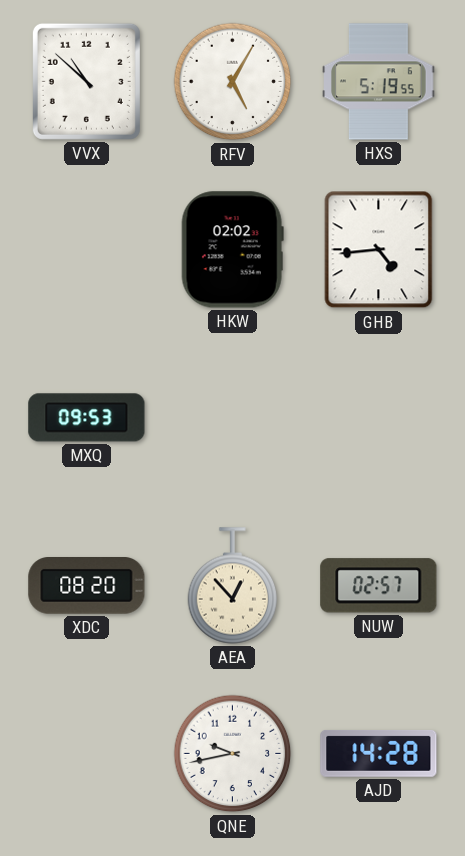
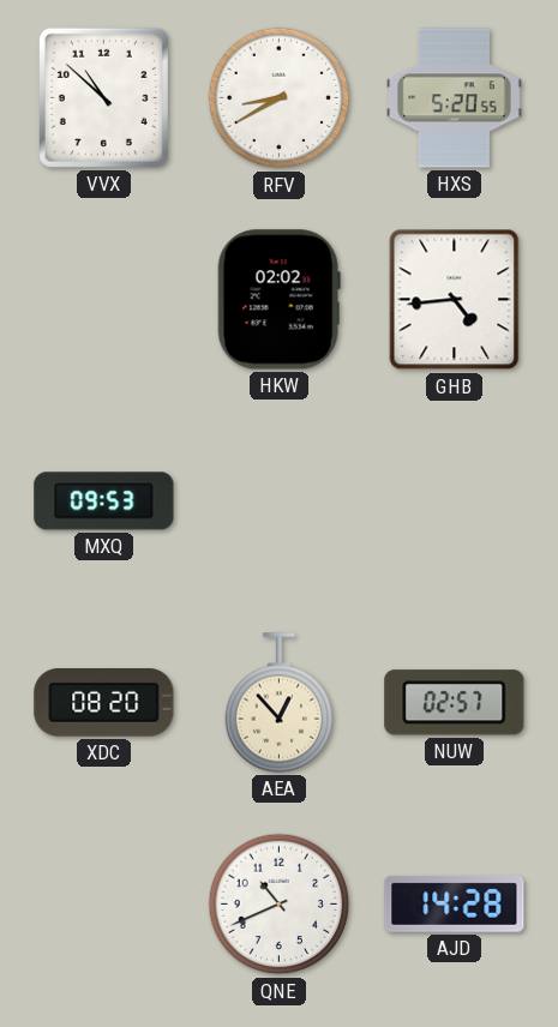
RFV: 5:05 -> 8:40 (280, 98)
HXS: 5:19 -> 5:20 (455, 98)
QNE: 9:43 -> 10:41 (280, 905)
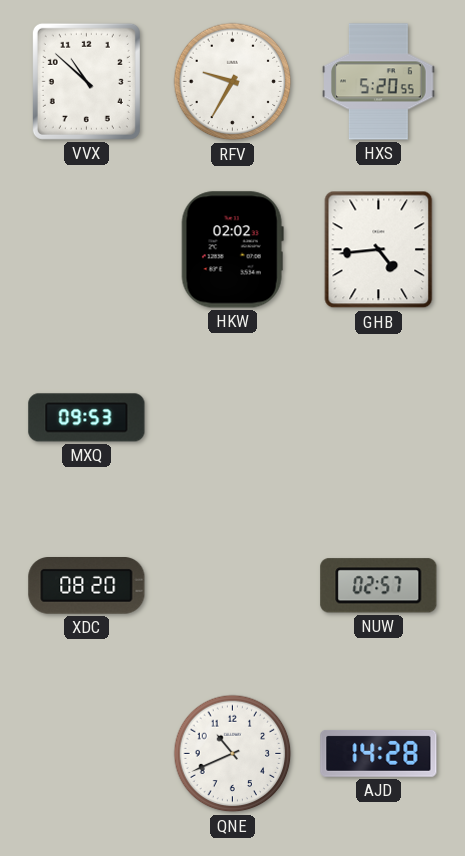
RFV: 8:40 -> 9:35 (233, 82)
AEA: 12:53 -> none (280, 703)
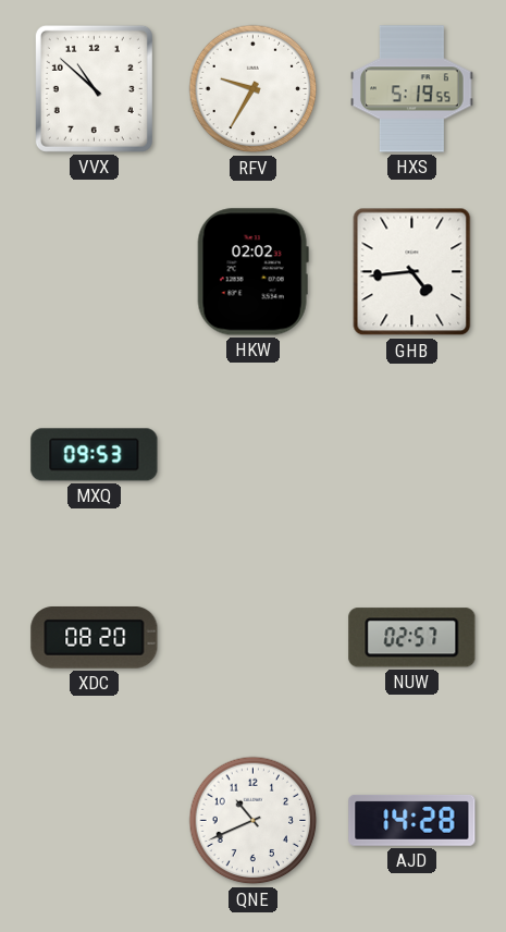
HXS: 5:20 -> 5:19 (412, 89)
